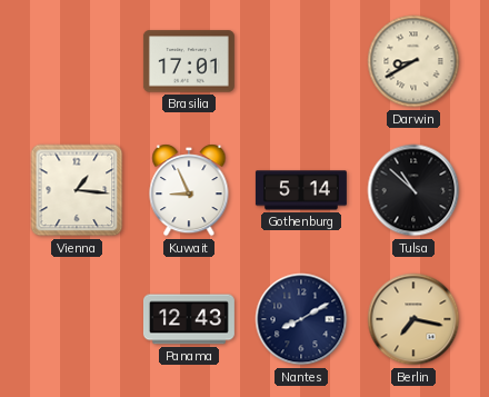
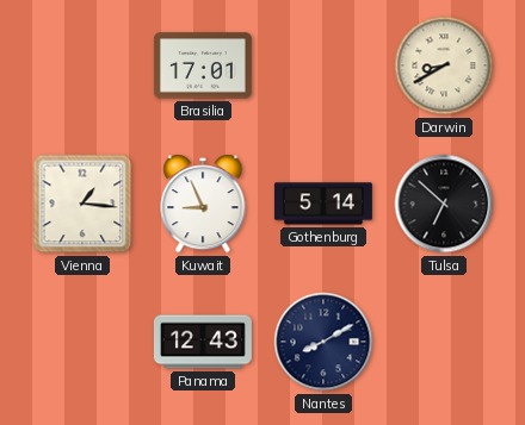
Tulsa: 10:52 -> 6:52 (444, 204)
Berlin: 7:17 -> none (413, 319)
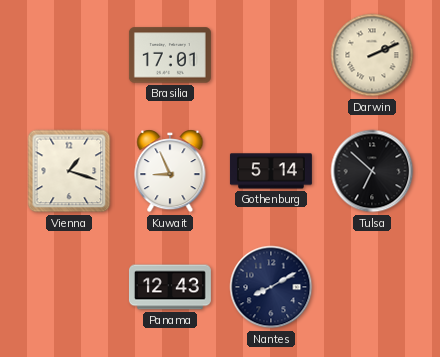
Darwin: 8:40 -> 2:11 (372, 55)
Vienna: 1:16 -> 1:18 (69, 171)
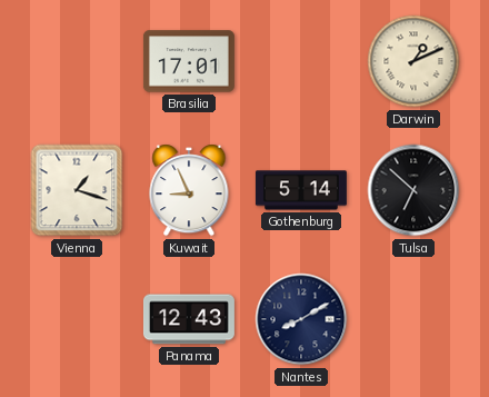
Darwin: 2:11 -> 1:11 (413, 61)
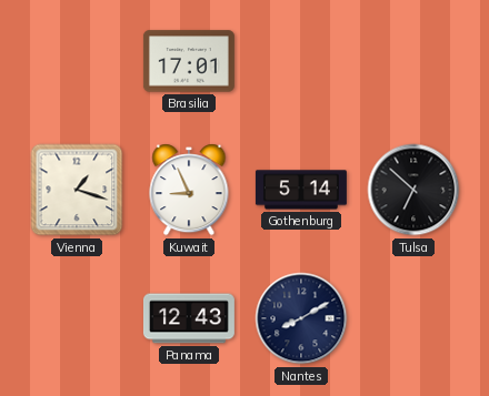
Darwin: 1:11 -> none (413, 61)
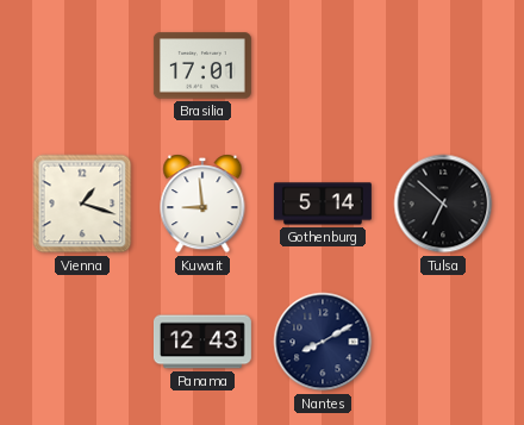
Kuwait: 8:56 -> 8:59 (202, 204)
